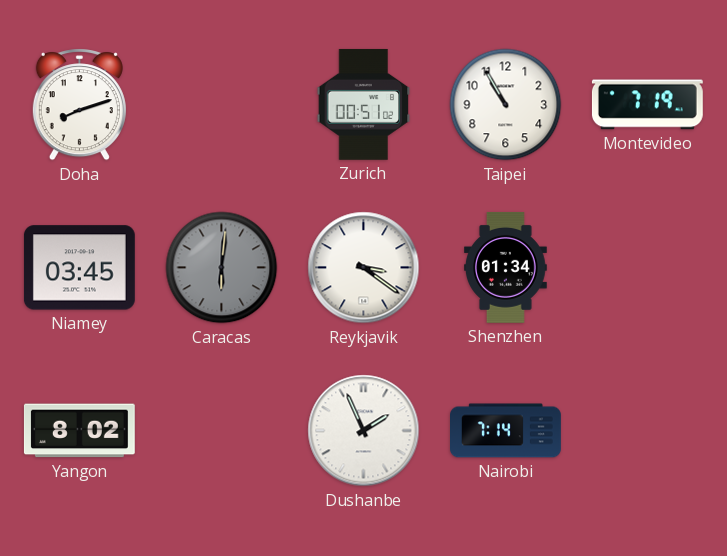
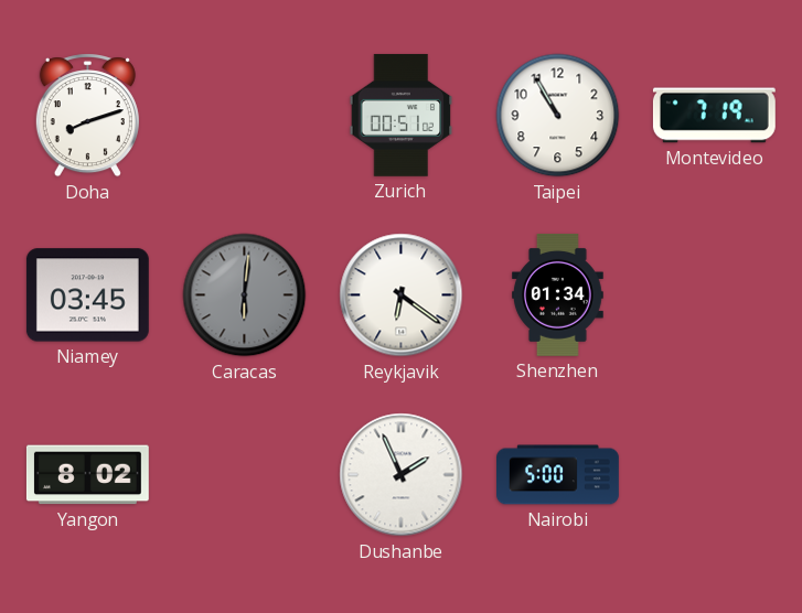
Reykjavik: 3:21 -> 6:21 (402, 295)
Nairobi: 7:14 -> 5:00 (558, 475)
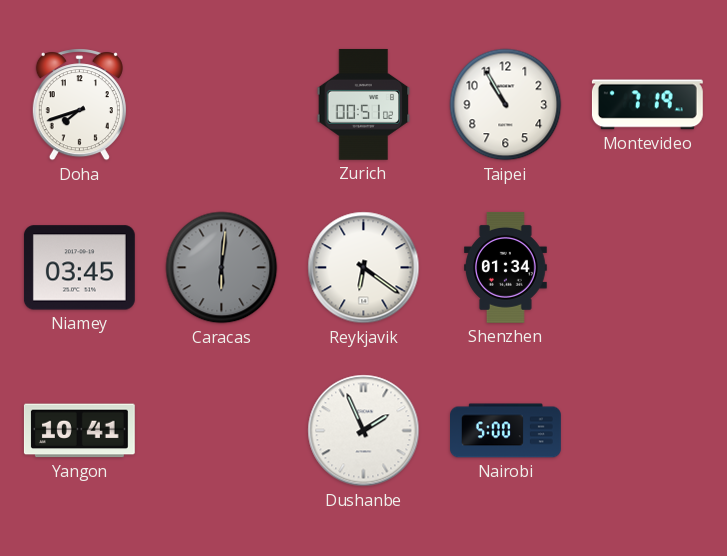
Doha: 8:12 -> 7:42 (79, 105)
Yangon: 8:02 -> 10:41 (79, 431)
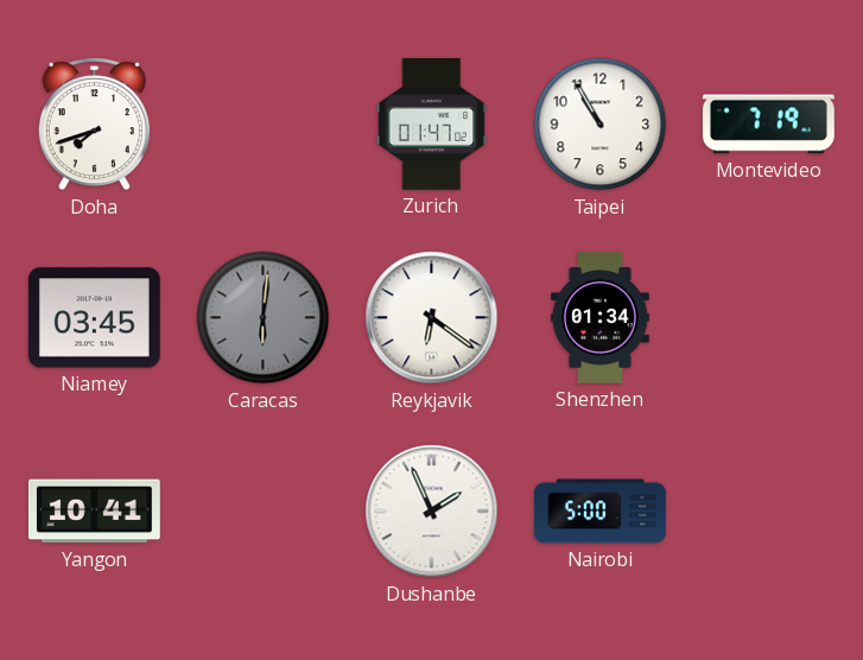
Zurich: 00:51 -> 01:47 (432, 123)
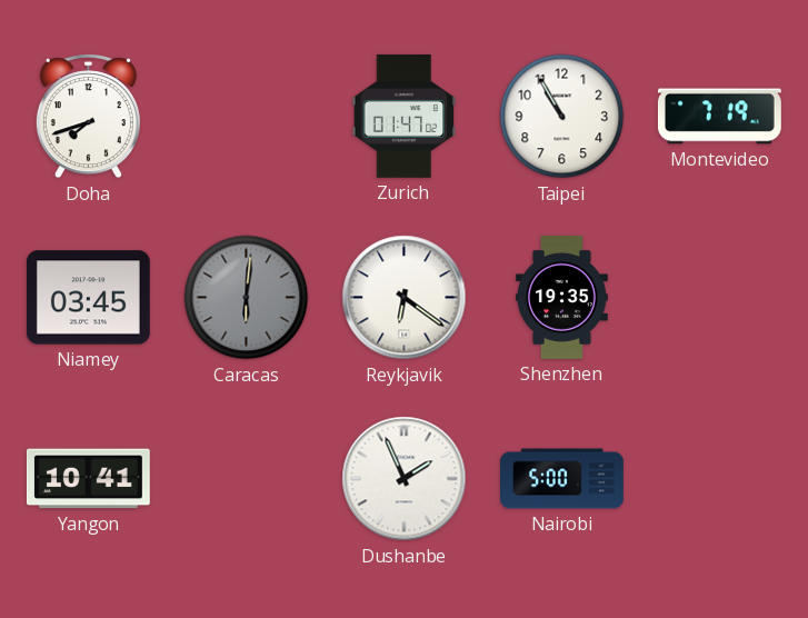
Shenzhen: 01:34 -> 19:35 (562, 297)
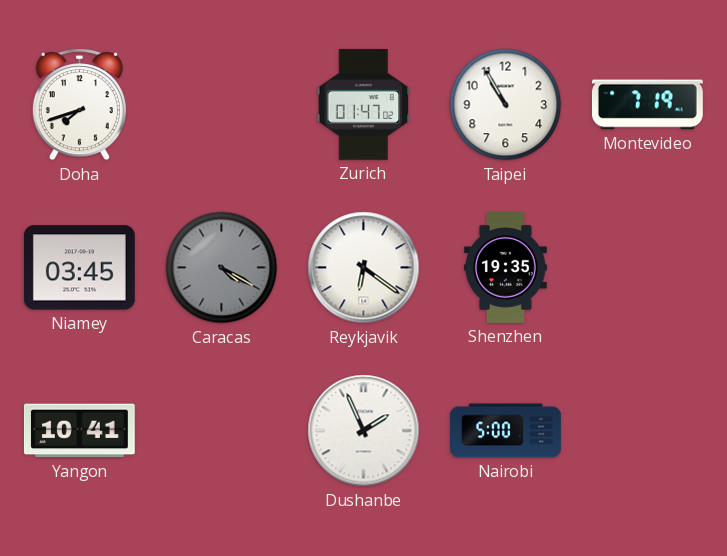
Caracas: 6:01 -> 4:20 (222, 268)
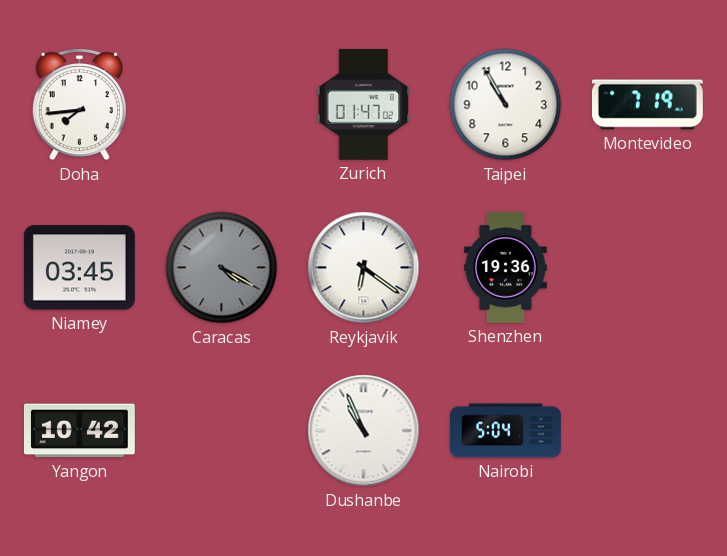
Doha: 7:42 -> 7:44 (79, 105)
Shenzhen: 19:35 -> 19:36 (506, 267)
Yangon: 10:41 -> 10:42 (79, 431)
Dushanbe: 1:56 -> 10:56 (364, 431)
Nairobi: 5:00 -> 5:04 (506, 431)
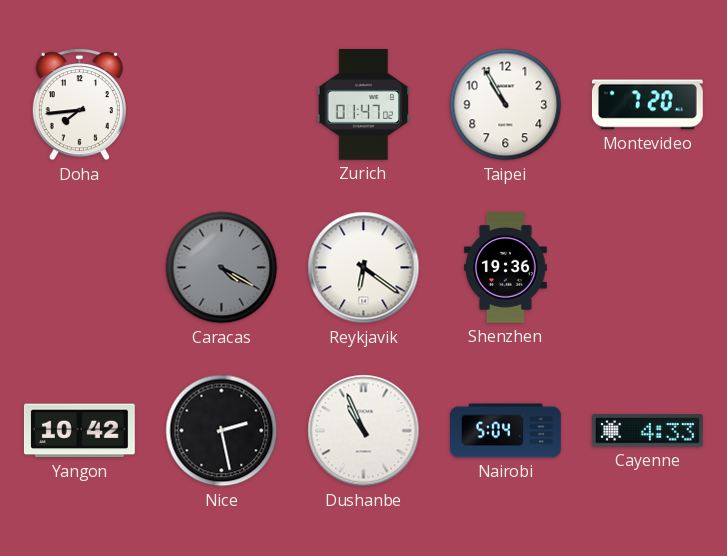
Montevideo: 7:19 -> 7:20 (647, 105)
Niamey: 03:45 -> none (79, 268)
Nice: none -> 2:28 (222, 431)
Cayenne: none -> 4:33 (647, 431)
